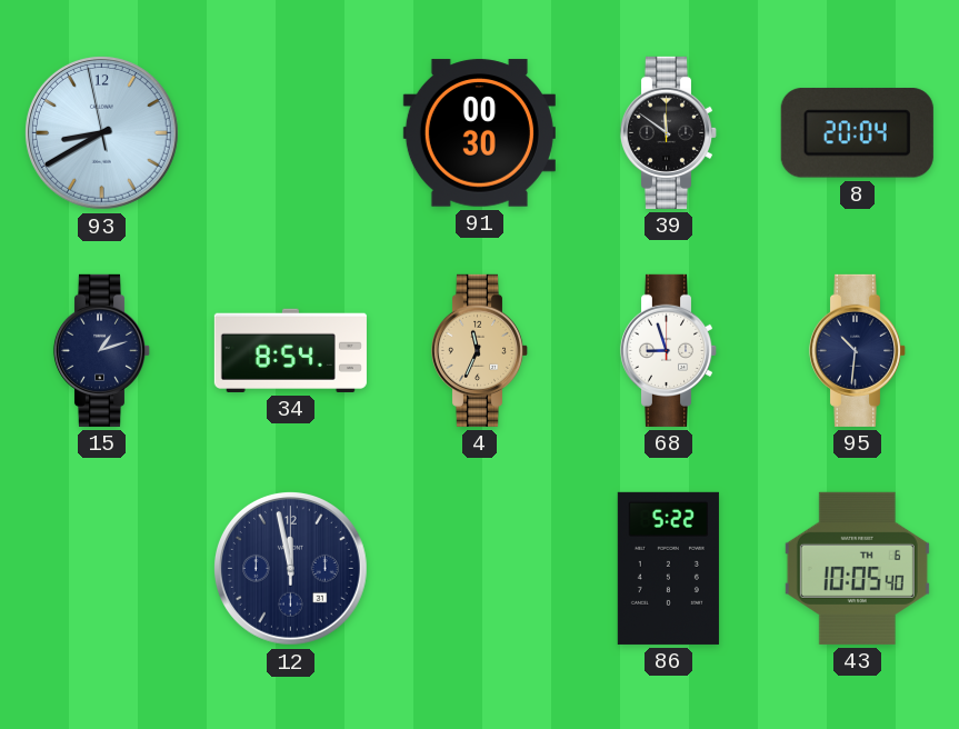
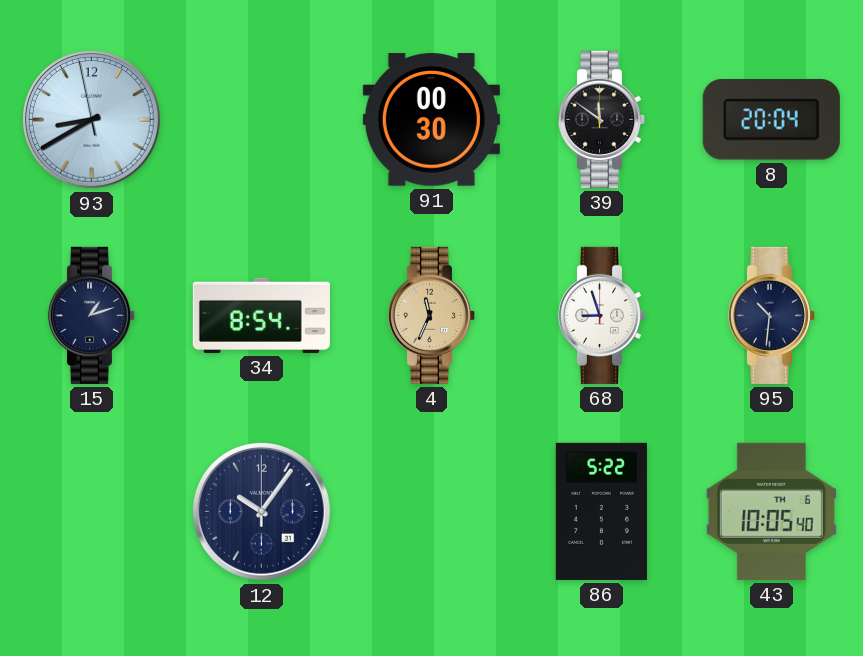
12: 11:58 -> 10:06 (261, 511)
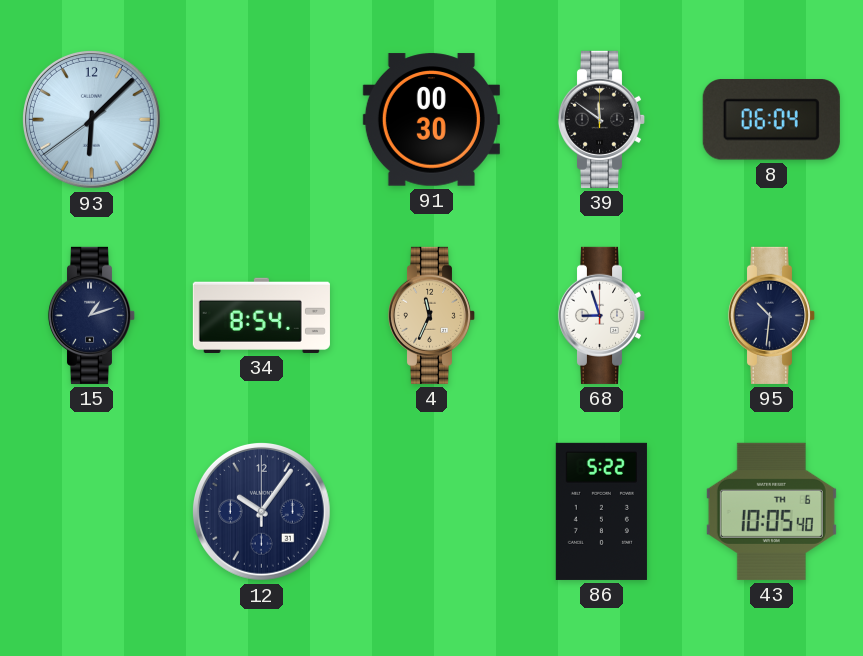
93: 8:39 -> 6:07 (91, 119)
8: 20:04 -> 06:04 (771, 120)
